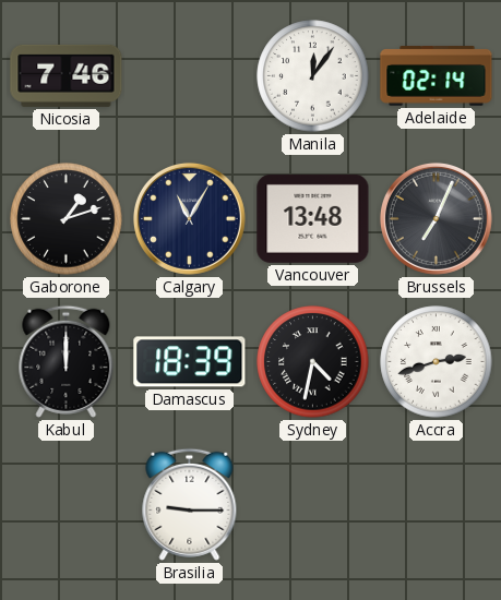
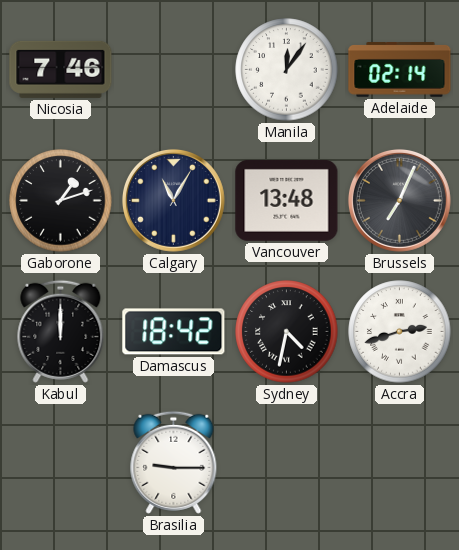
Damascus: 18:39 -> 18:42 (174, 332)
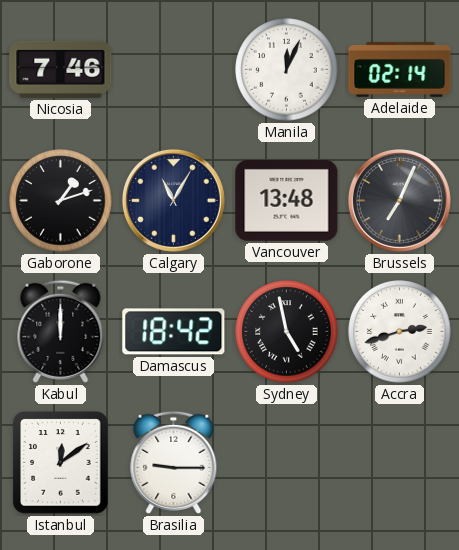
Manila: 12:06 -> 12:04 (287, 70)
Sydney: 4:32 -> 4:58 (287, 332)
Istanbul: none -> 12:09 (61, 463)
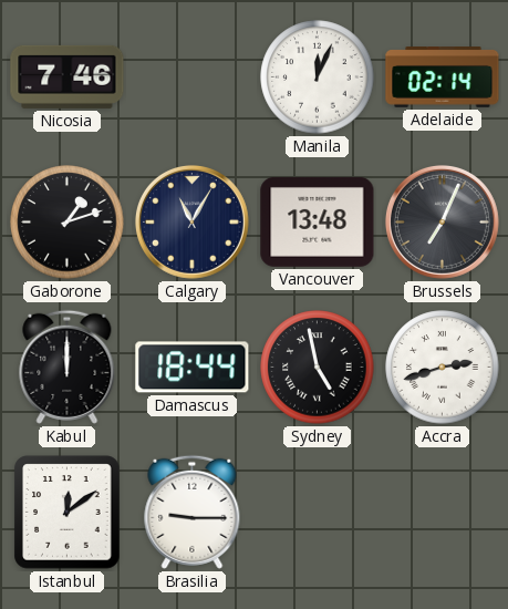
Damascus: 18:42 -> 18:44 (193, 368)
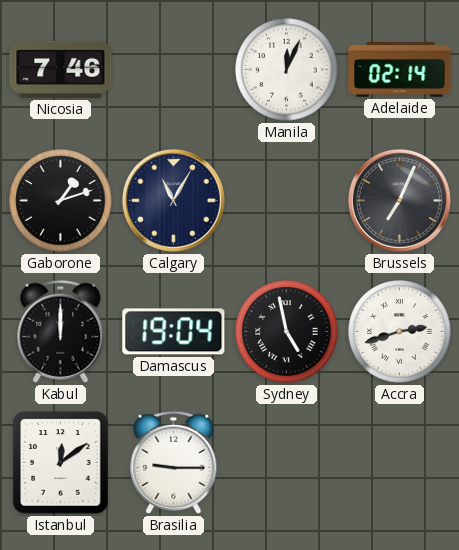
Vancouver: 13:48 -> none (318, 221)
Damascus: 18:44 -> 19:04 (174, 332)
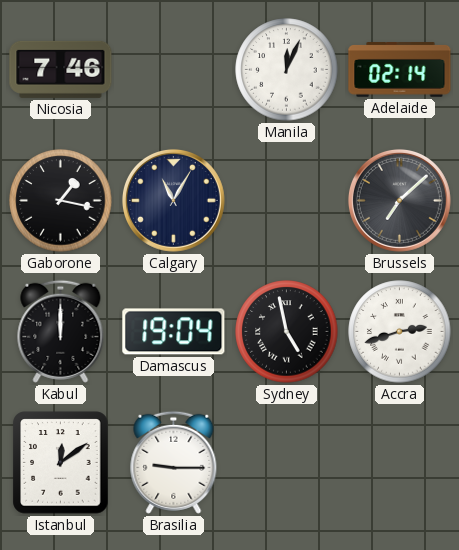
Gaborone: 1:12 -> 1:17 (61, 201)
Brussels: 7:04 -> 7:08 (399, 200)
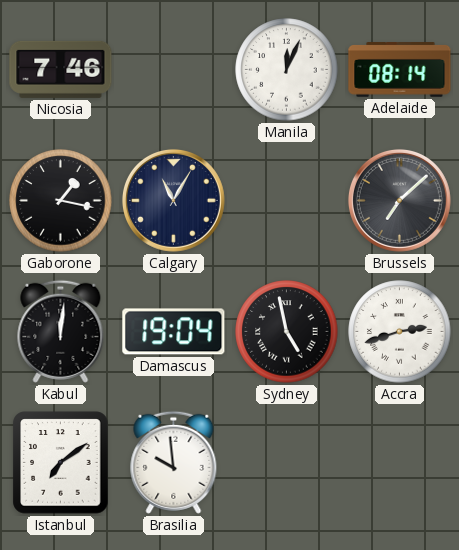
Adelaide: 02:14 -> 08:14 (400, 70)
Kabul: 12:00 -> 12:01 (61, 331)
Istanbul: 12:09 -> 7:09 (61, 463)
Brasilia: 9:15 -> 9:59 (174, 462)
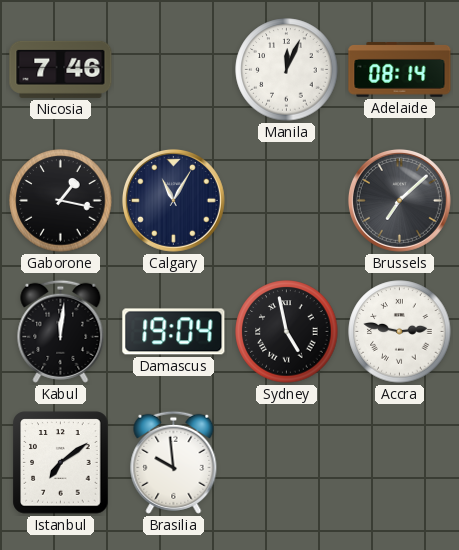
Accra: 2:42 -> 2:47 (400, 332)
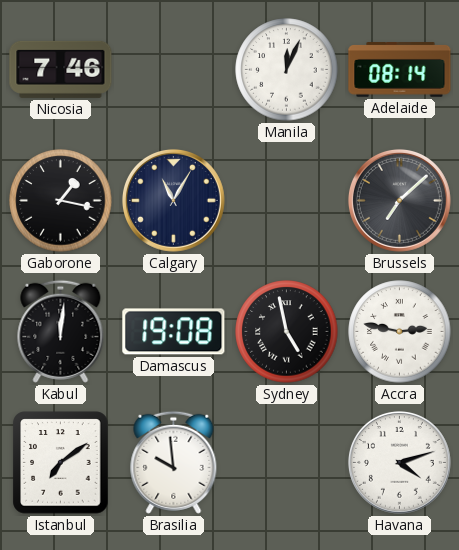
Damascus: 19:04 -> 19:08 (174, 332)
Havana: none -> 4:12 (399, 462)
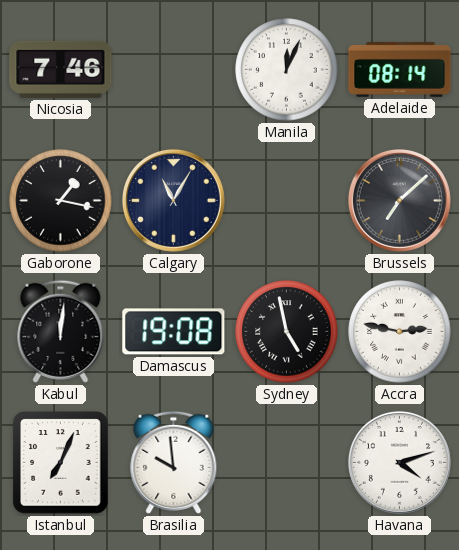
Istanbul: 7:09 -> 7:04 (61, 463)
